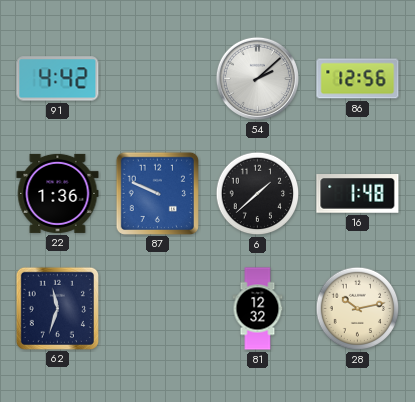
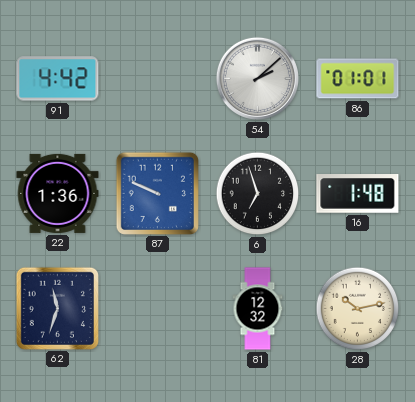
86: 12:56 -> 01:01 (358, 79)
6: 1:38 -> 6:57 (258, 194)
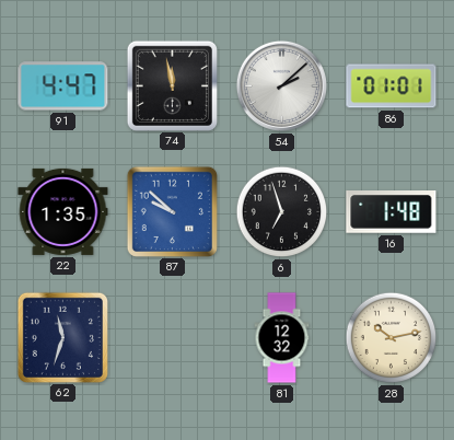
91: 4:42 -> 4:47 (63, 86)
74: none -> 11:58 (172, 85)
22: 1:36 -> 1:35 (63, 211)
87: 9:49 -> 9:52 (172, 211)
